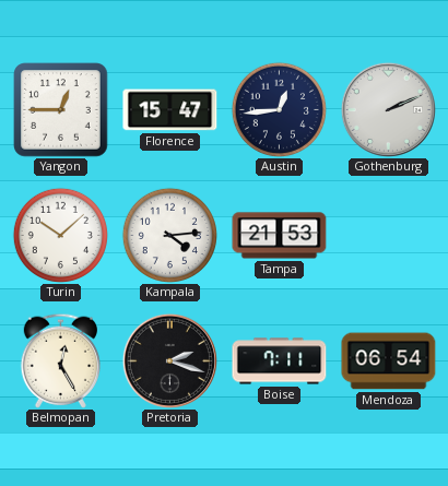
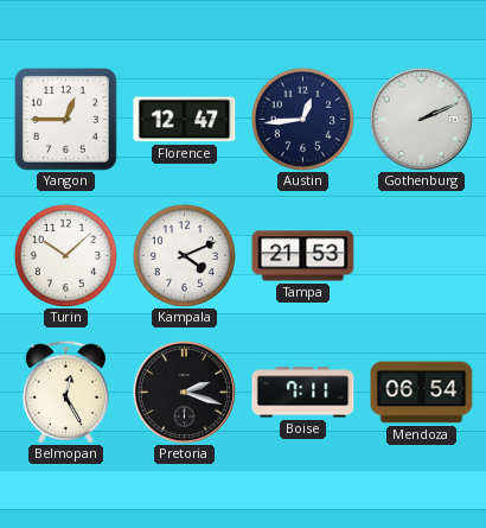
Florence: 15:47 -> 12:47 (185, 120)
Kampala: 4:14 -> 4:11 (184, 255)
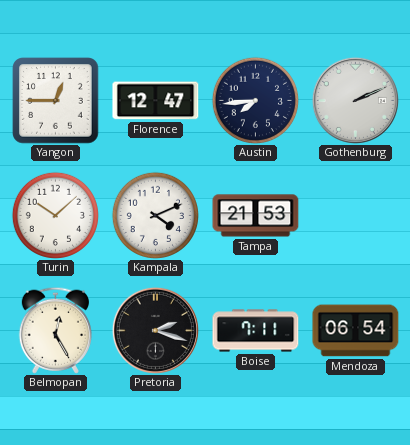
Austin: 12:44 -> 7:44 (255, 100)
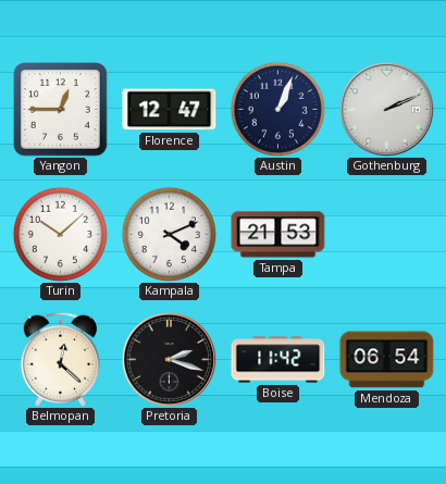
Austin: 7:44 -> 1:04 (277, 109)
Belmopan: 12:25 -> 12:22 (60, 359)
Boise: 7:11 -> 11:42 (278, 360)
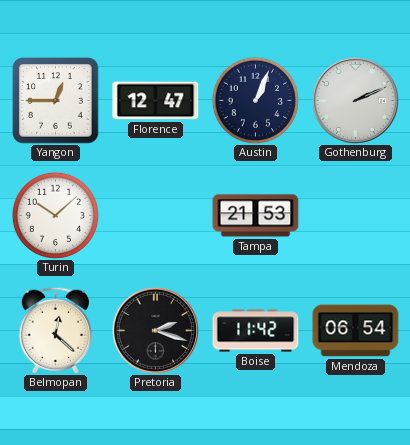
Kampala: 4:11 -> none (169, 234)
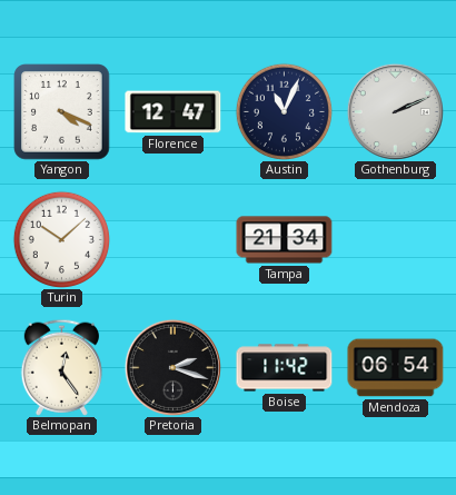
Yangon: 12:45 -> 4:19 (62, 112)
Austin: 1:04 -> 11:04 (284, 111)
Tampa: 21:53 -> 21:34 (285, 240)
Belmopan: 12:22 -> 12:24 (61, 367)
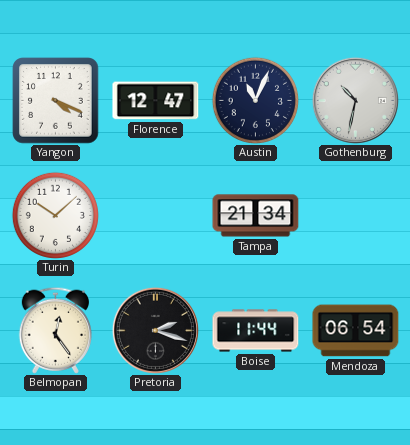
Gothenburg: 2:11 -> 10:32 (355, 100)
Boise: 11:42 -> 11:44 (256, 331)
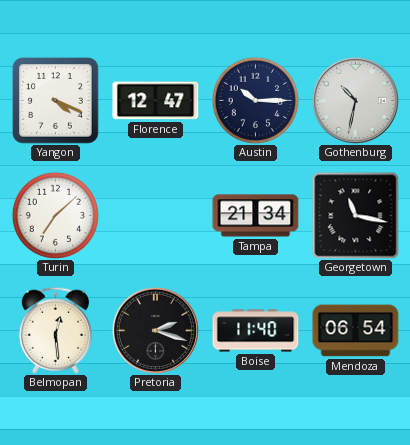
Austin: 11:04 -> 10:15 (255, 100)
Turin: 10:08 -> 7:08 (55, 215)
Georgetown: none -> 11:17 (355, 215)
Belmopan: 12:24 -> 12:29 (55, 330)
Boise: 11:44 -> 11:40 (256, 331)
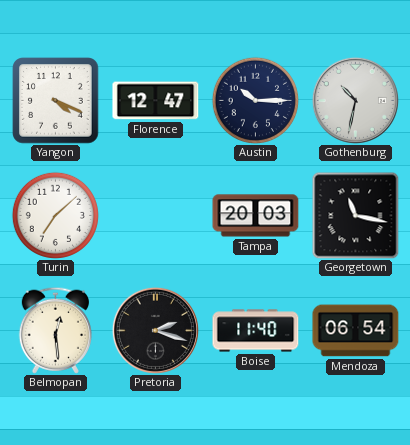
Tampa: 21:34 -> 20:03 (256, 216)
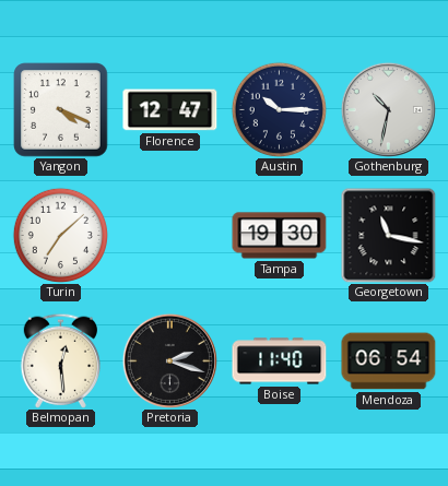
Tampa: 20:03 -> 19:30 (280, 236)
